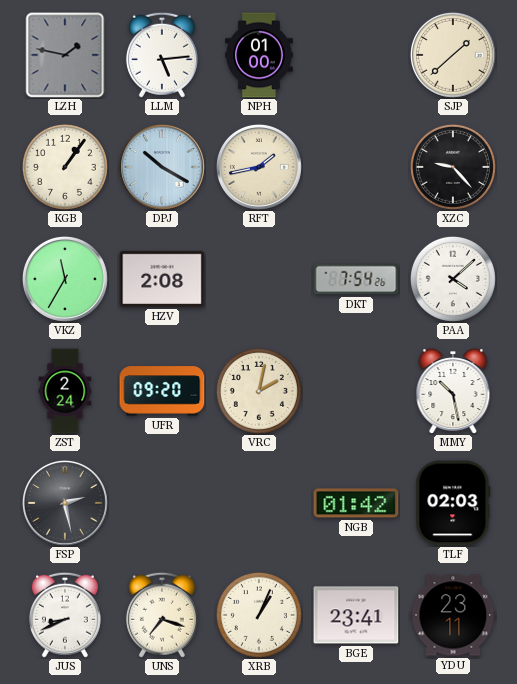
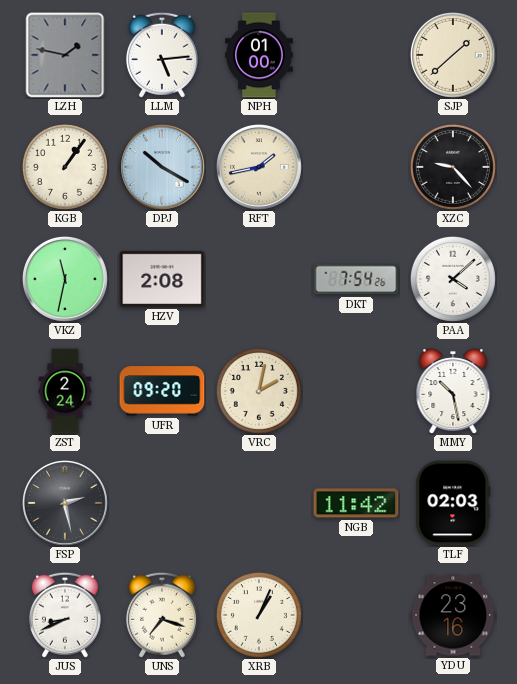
VKZ: 11:35 -> 11:32 (65, 279)
NGB: 01:42 -> 11:42 (356, 503)
BGE: 23:41 -> none (356, 615)
YDU: 23:11 -> 23:16 (453, 615)
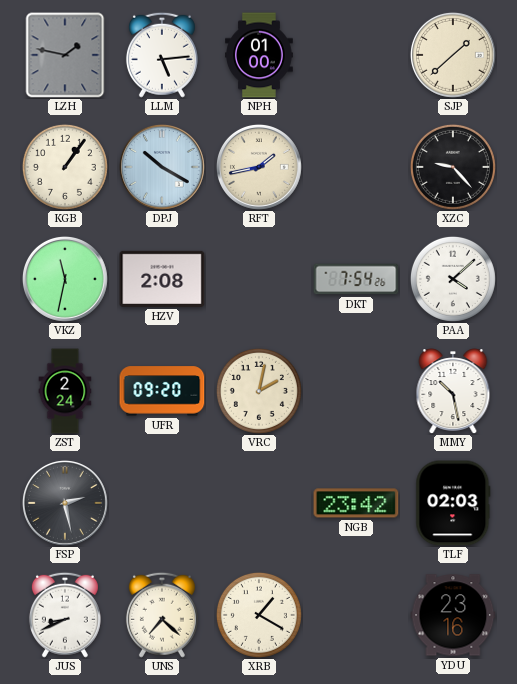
NGB: 11:42 -> 23:42 (356, 503)
UNS: 7:18 -> 7:22 (162, 615)
XRB: 1:04 -> 1:20 (259, 615)
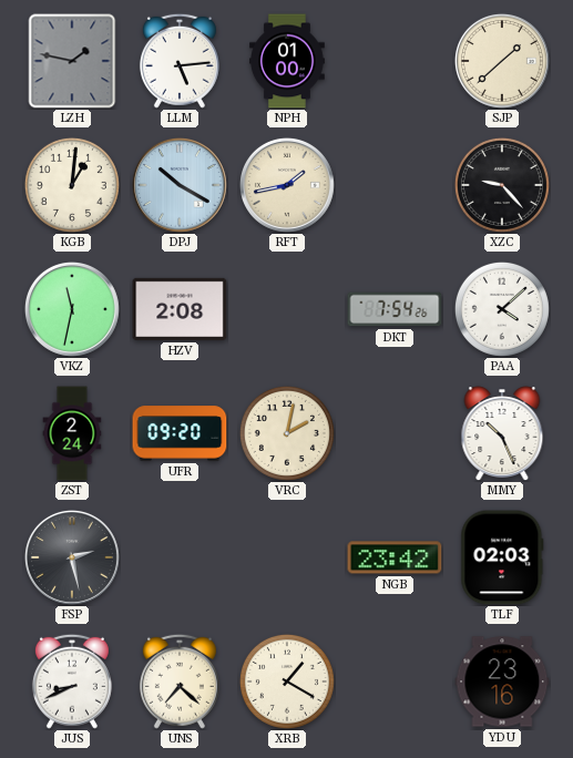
KGB: 1:06 -> 1:01 (72, 185)
MMY: 10:28 -> 10:26 (502, 433)
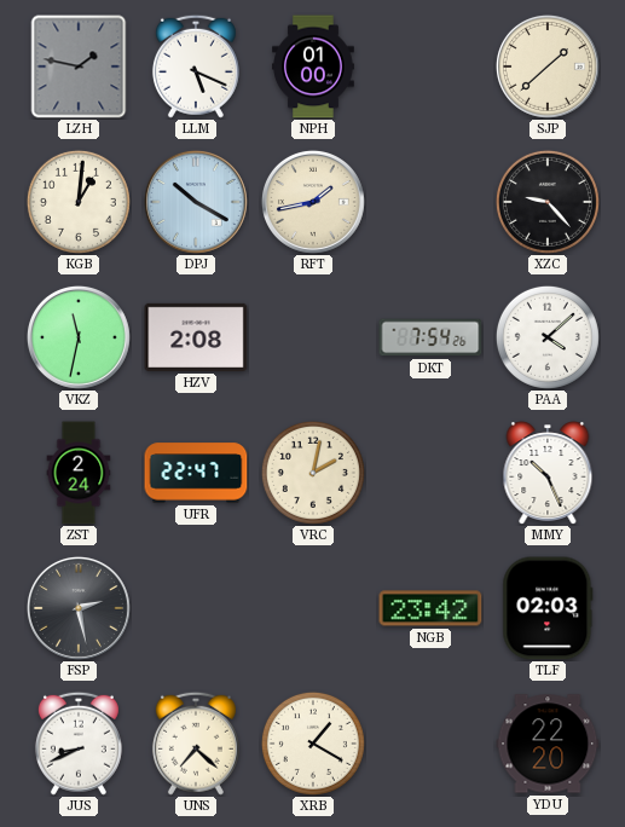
LLM: 5:14 -> 5:19 (196, 66)
UFR: 09:20 -> 22:47 (196, 473)
YDU: 23:16 -> 22:20 (548, 744)
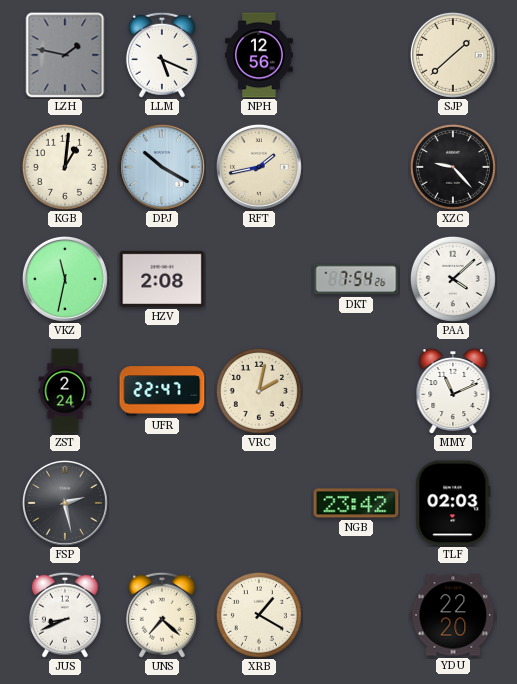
NPH: 01:00 -> 12:56 (260, 55)
MMY: 10:26 -> 11:11 (453, 391)
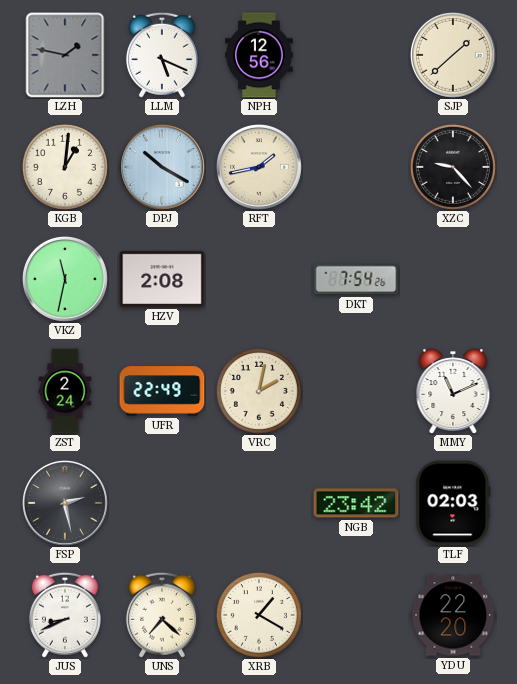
PAA: 4:08 -> none (453, 279)
UFR: 22:47 -> 22:49 (162, 391)
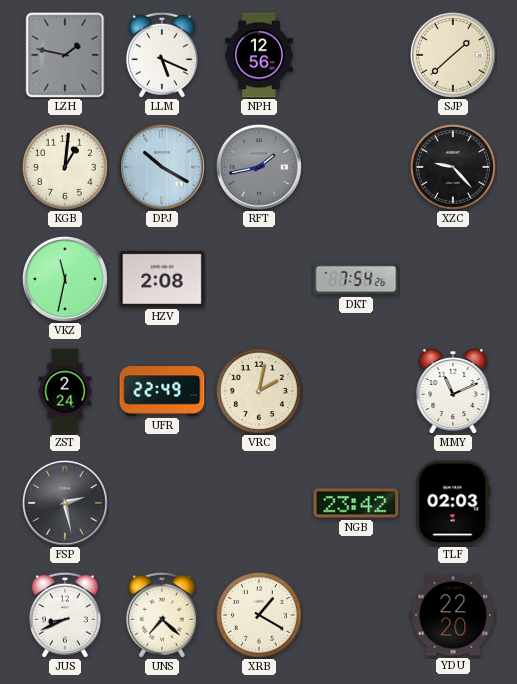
RFT dial: cream -> grey (259, 167)
